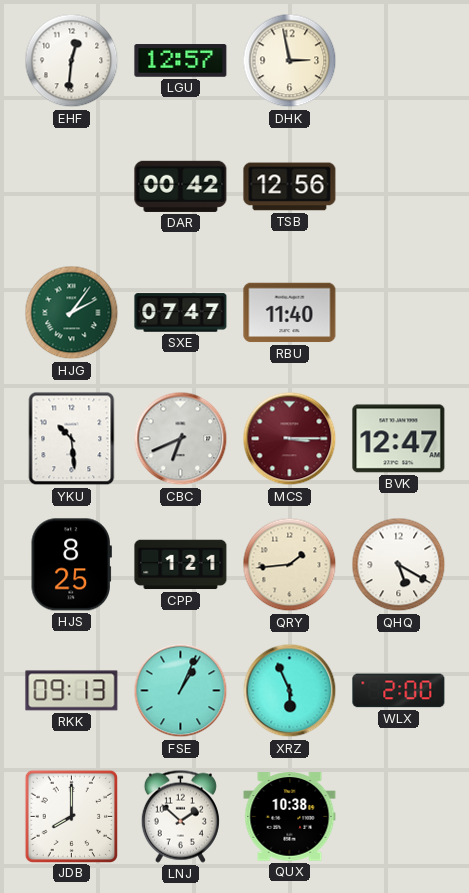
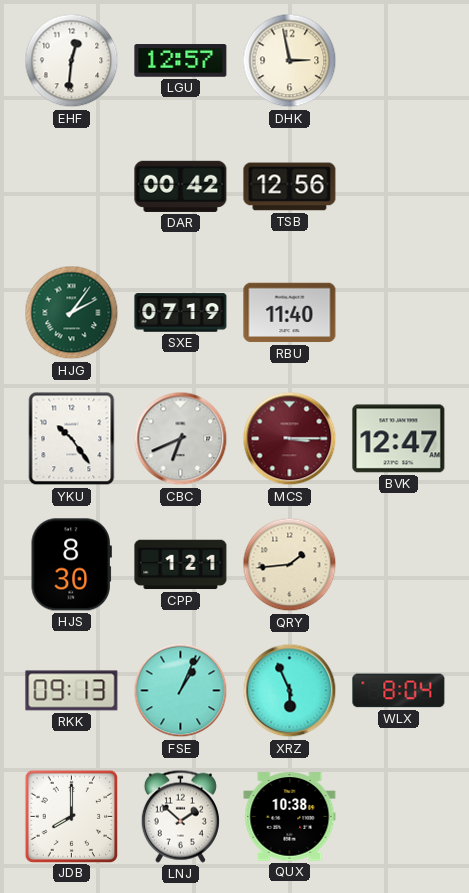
SXE: 07:47 -> 07:19 (181, 313)
YKU: 10:29 -> 10:24 (72, 439)
HJS: 8:25 -> 8:30 (71, 565)
QHQ: 5:20 -> none (399, 565)
WLX: 2:00 -> 8:04 (399, 691)
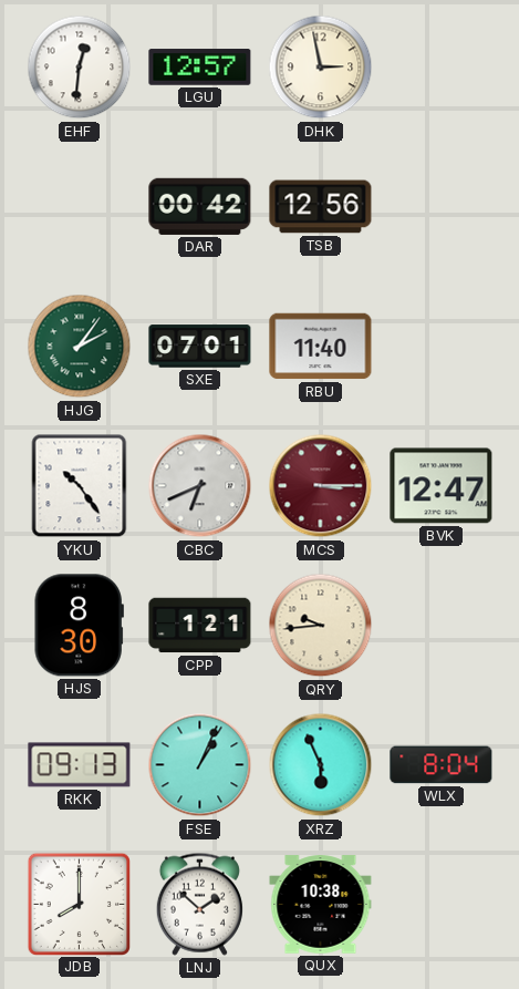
SXE: 07:19 -> 07:01 (200, 347)
QRY: 1:44 -> 9:44 (321, 626)
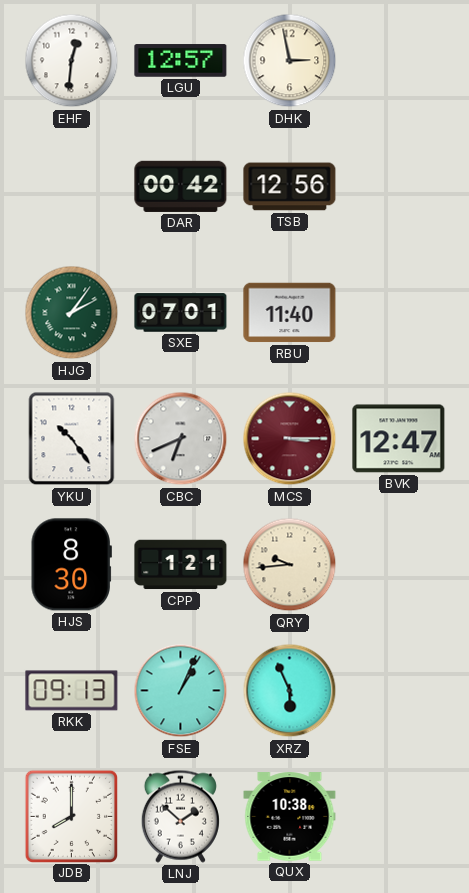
WLX: 8:04 -> none (442, 765)
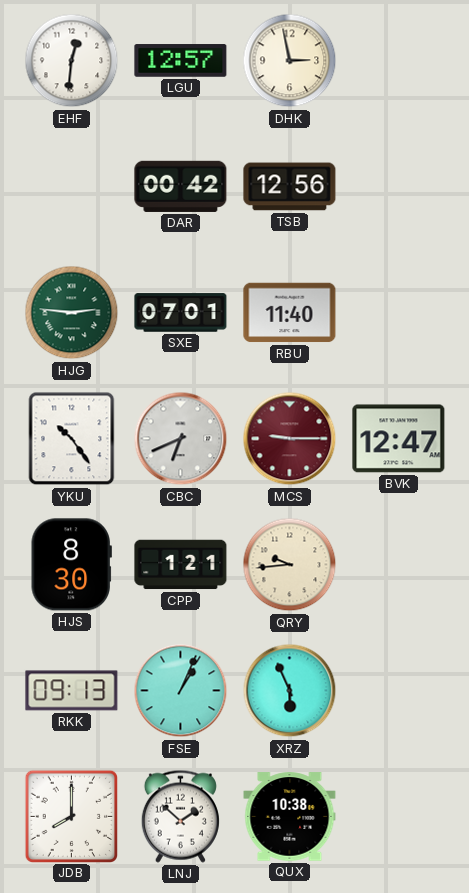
HJG: 2:06 -> 2:46 (72, 313)
MCS: 3:15 -> 9:15 (290, 439)
